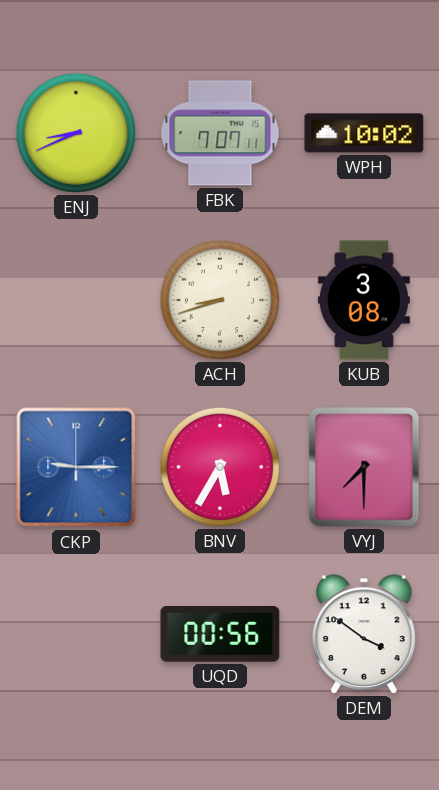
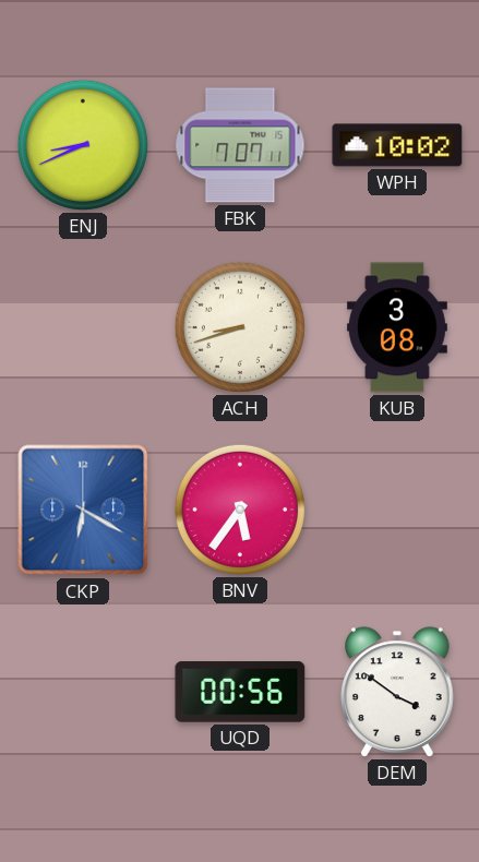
CKP: 9:15 -> 6:20 (83, 510)
BNV: 5:35 -> 5:36 (240, 510)
VYJ: 7:30 -> none (364, 467)
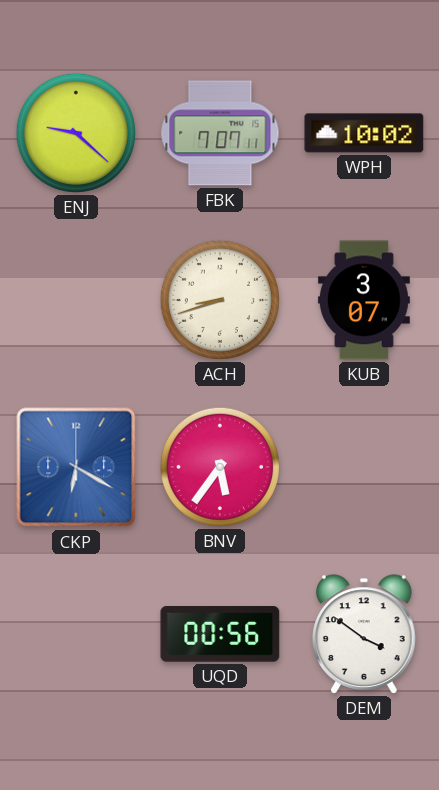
ENJ: 8:41 -> 9:22 (76, 133)
KUB: 3:08 -> 3:07 (364, 300)
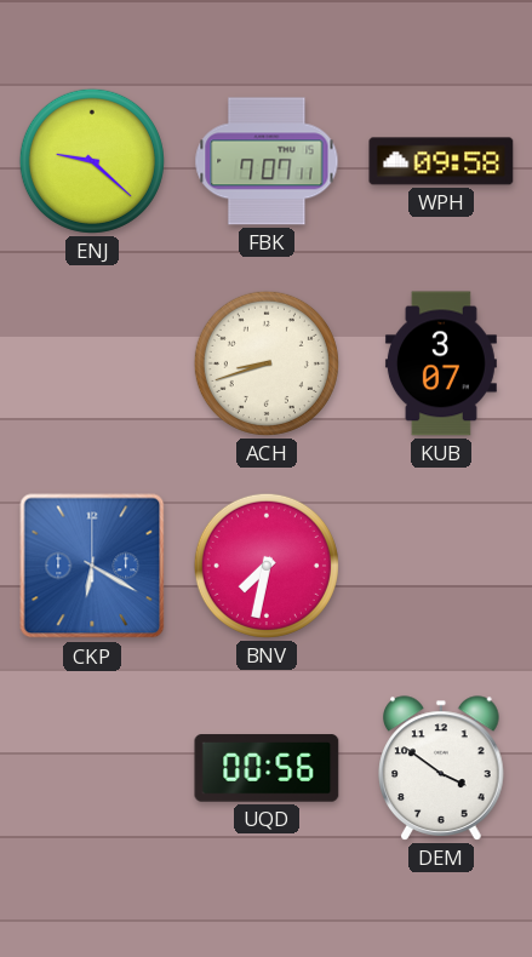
WPH: 10:02 -> 09:58 (441, 161)
BNV: 5:36 -> 7:32 (267, 566)
